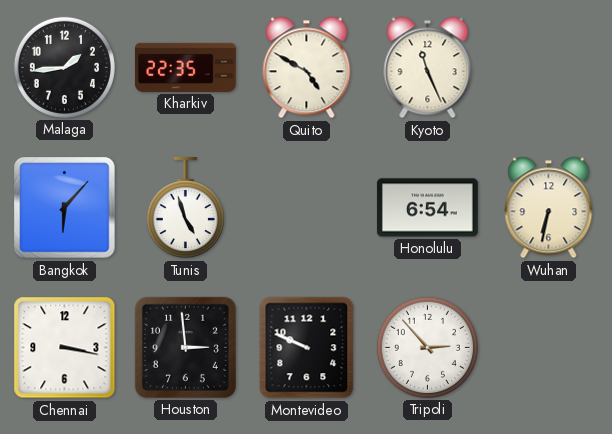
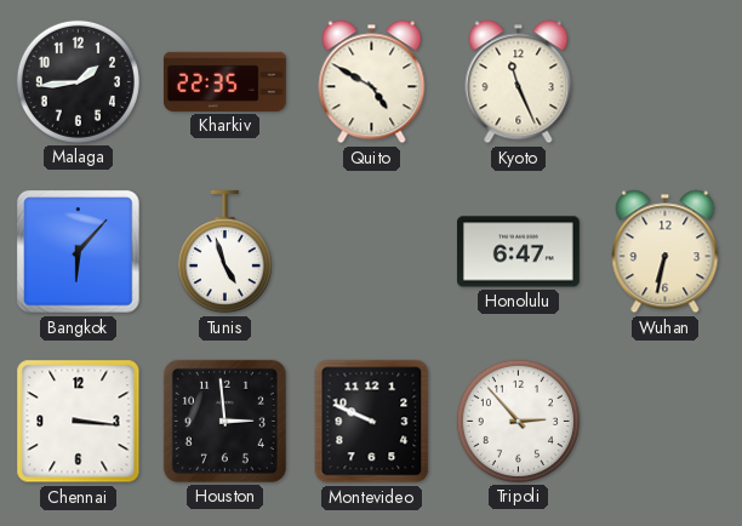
Honolulu: 6:54 -> 6:47 (518, 252)
Chennai: 3:17 -> 3:16 (79, 422)
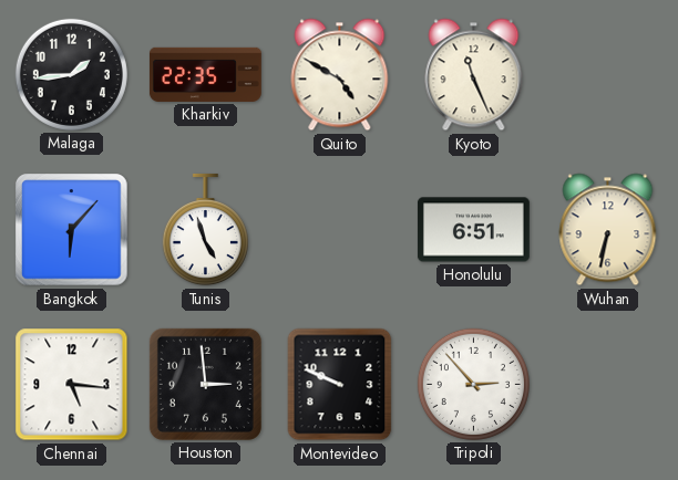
Honolulu: 6:47 -> 6:51 (473, 230)
Chennai: 3:16 -> 5:16 (72, 385)
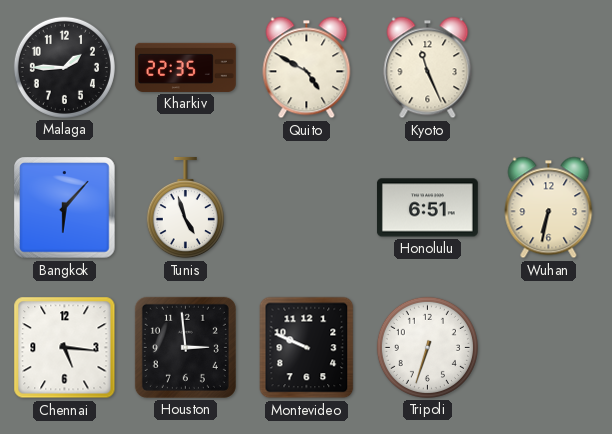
Malaga: 1:44 -> 1:45 (64, 67)
Tripoli: 2:53 -> 6:33 (427, 347)
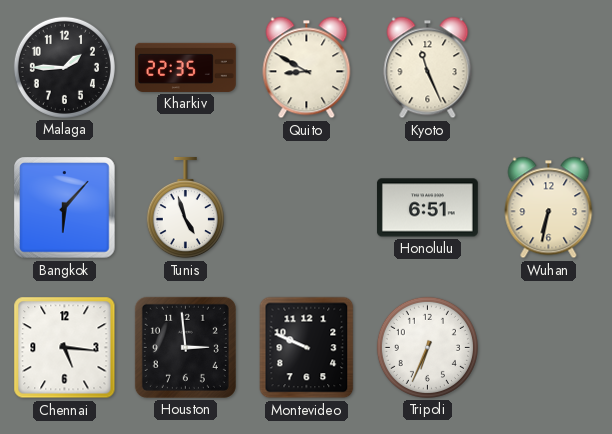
Quito: 4:50 -> 8:50 (307, 68)
Tripoli: 6:33 -> 6:34 (427, 347)
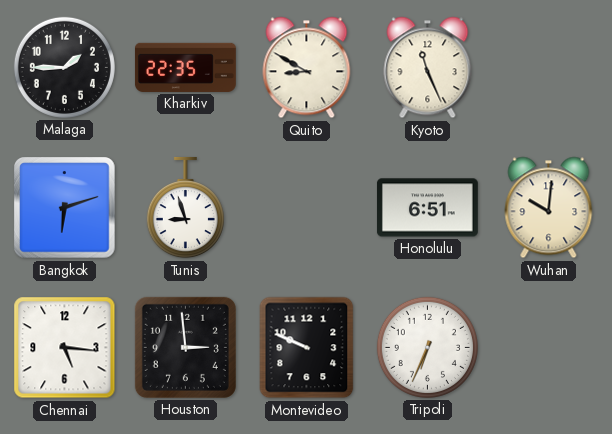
Bangkok: 6:07 -> 6:12 (65, 208)
Tunis: 4:57 -> 8:57 (185, 208)
Wuhan: 6:32 -> 10:01 (549, 208)
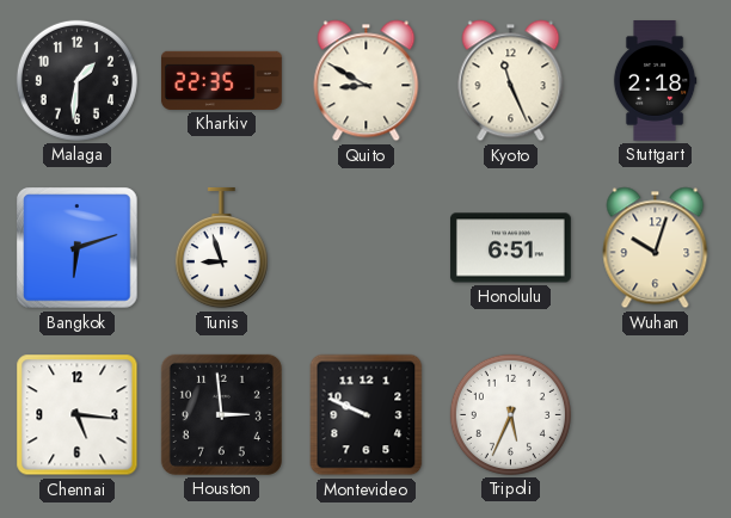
Malaga: 1:45 -> 1:31 (76, 80)
Stuttgart: none -> 2:18 (655, 81)
Wuhan: 10:01 -> 10:03 (656, 248)
Tripoli: 6:34 -> 5:34 (510, 414)
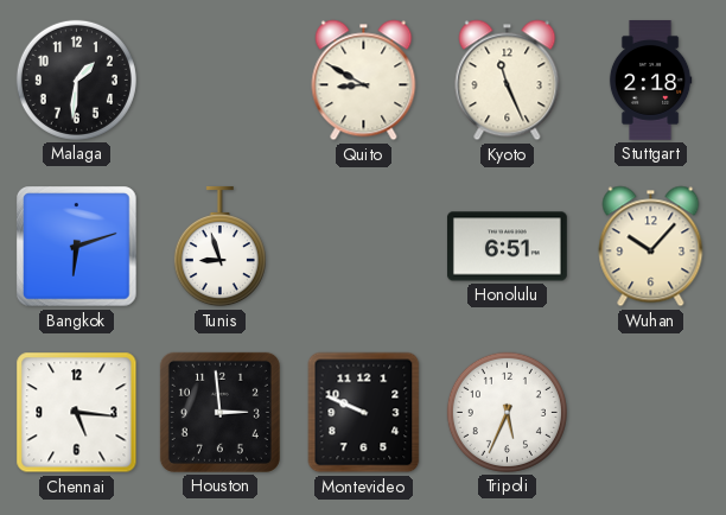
Kharkiv: 22:35 -> none (222, 80)
Wuhan: 10:03 -> 10:07 (651, 247)
